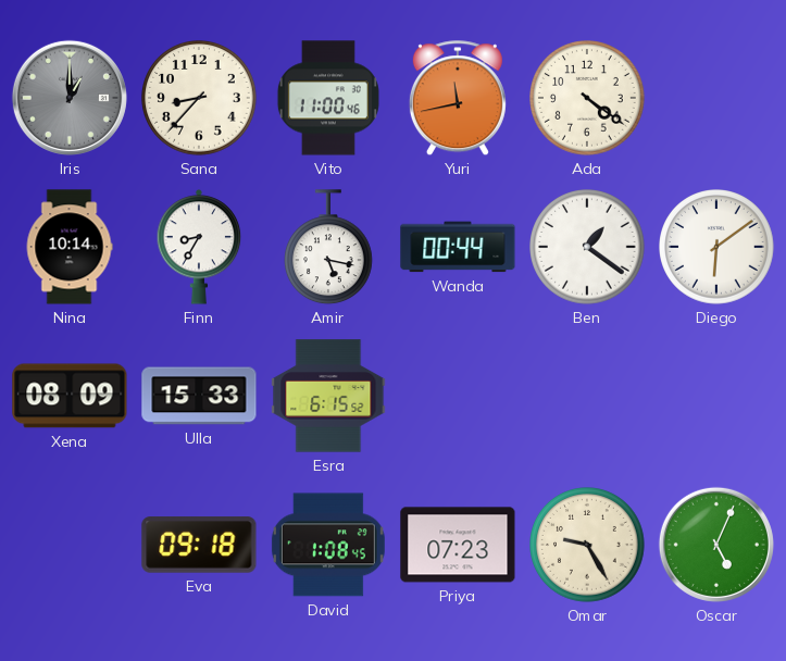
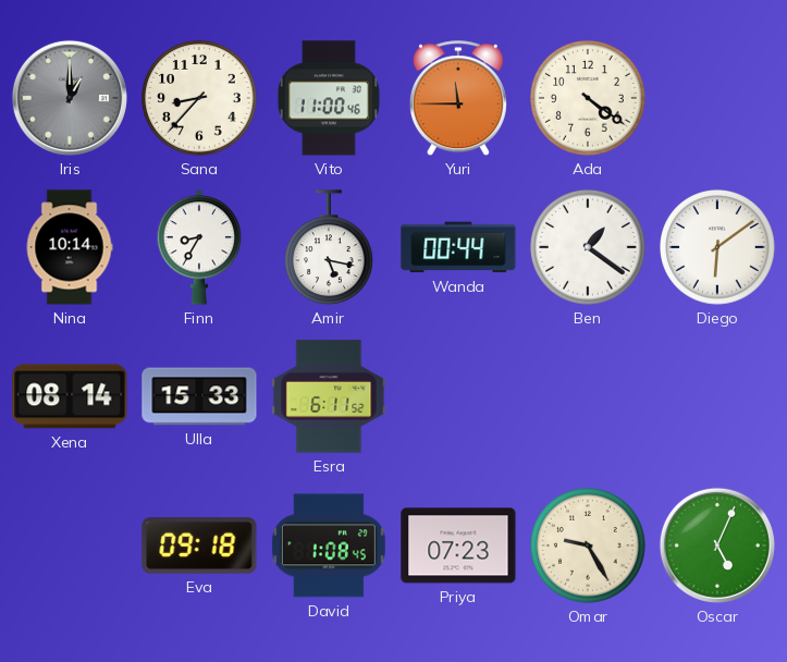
Yuri: 11:43 -> 11:45 (458, 99)
Xena: 08:09 -> 08:14 (70, 396)
Esra: 6:15 -> 6:11 (329, 396)
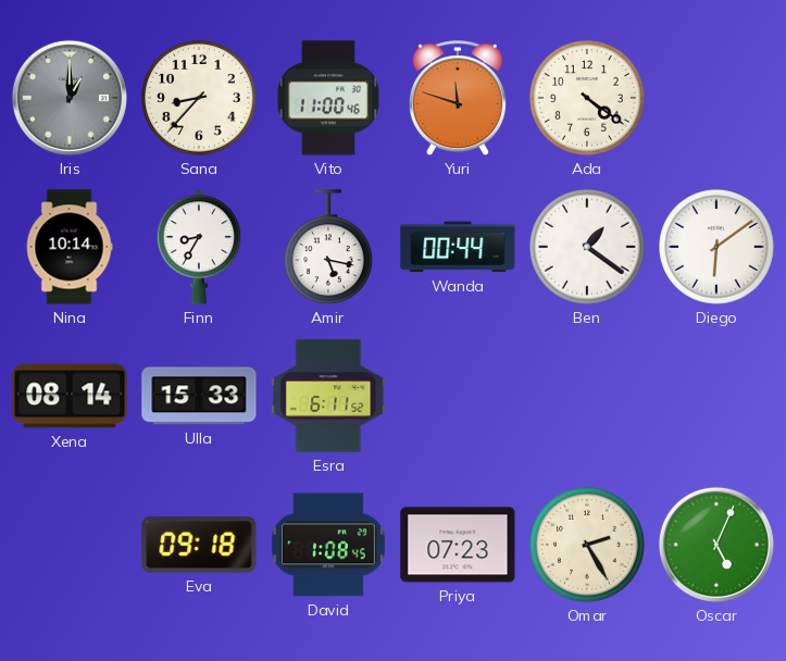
Yuri: 11:45 -> 11:48 (458, 99)
Omar: 9:25 -> 2:25 (588, 546)
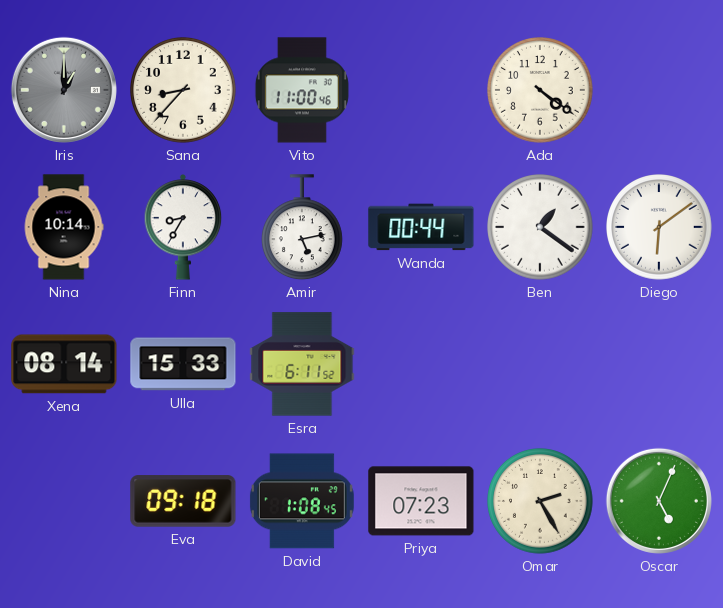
Yuri: 11:48 -> none (458, 99)
Amir: 5:17 -> 5:13 (303, 228)
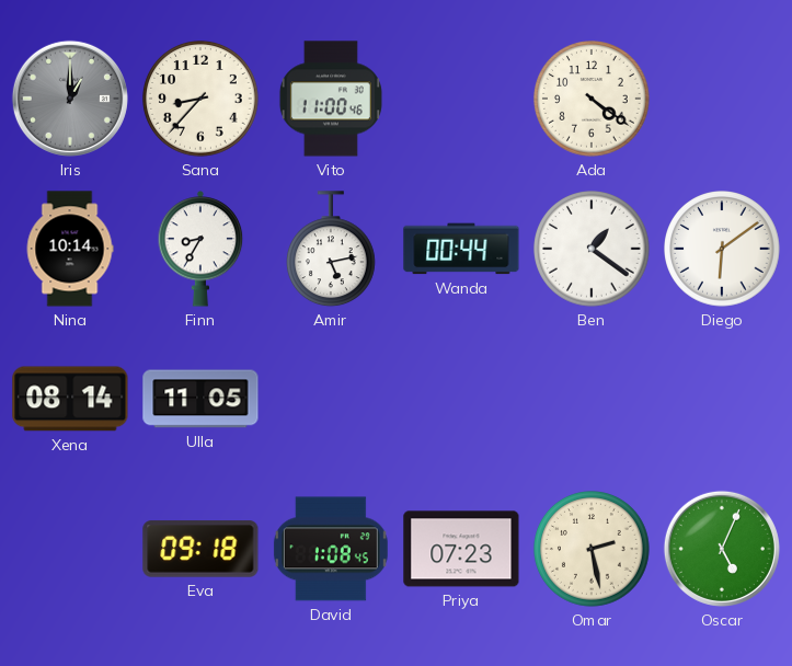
Ulla: 15:33 -> 11:05 (200, 399)
Esra: 6:11 -> none (302, 364)
Omar: 2:25 -> 2:28 (593, 550)
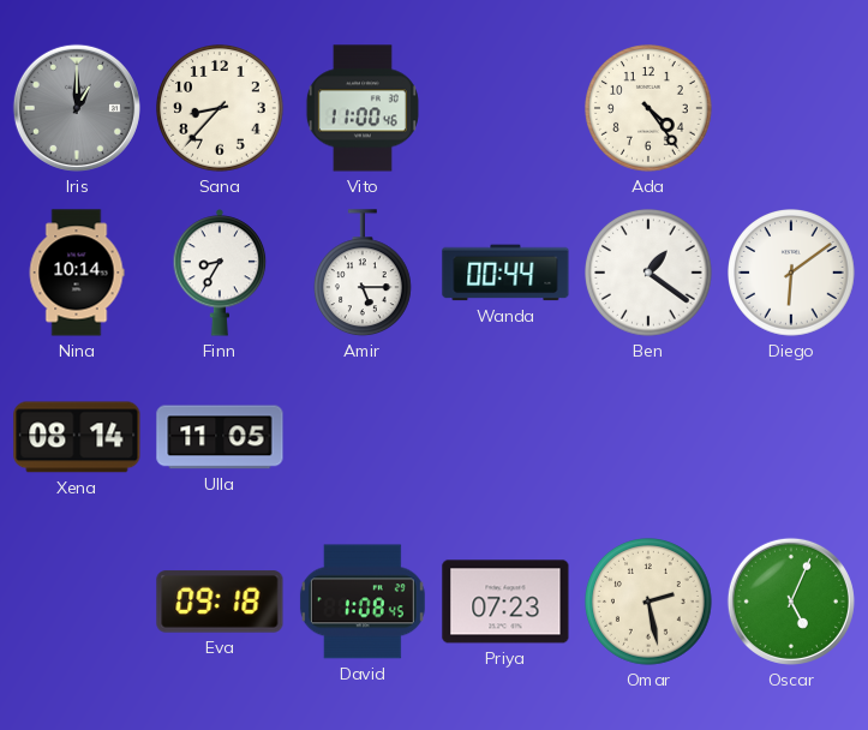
Ada: 4:21 -> 4:24 (649, 109)
Amir: 5:13 -> 5:15 (364, 274)
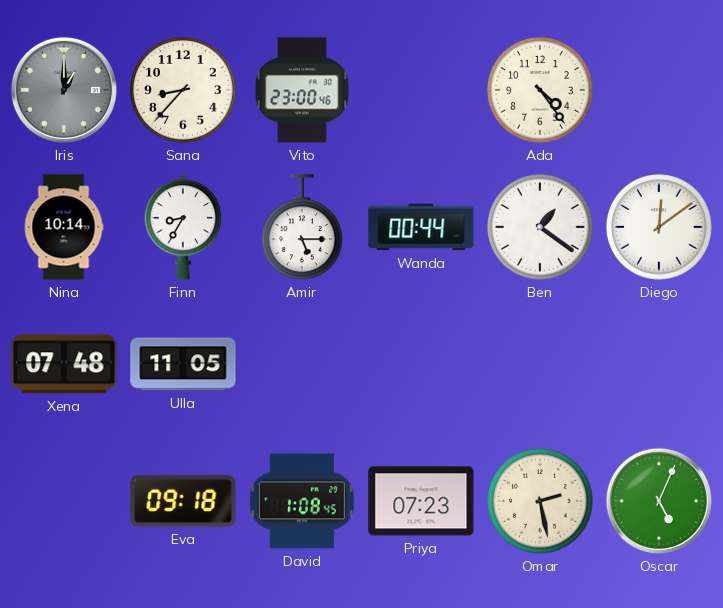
Vito: 11:00 -> 23:00 (302, 90)
Diego: 6:09 -> 12:09 (660, 228)
Xena: 08:14 -> 07:48 (64, 364)
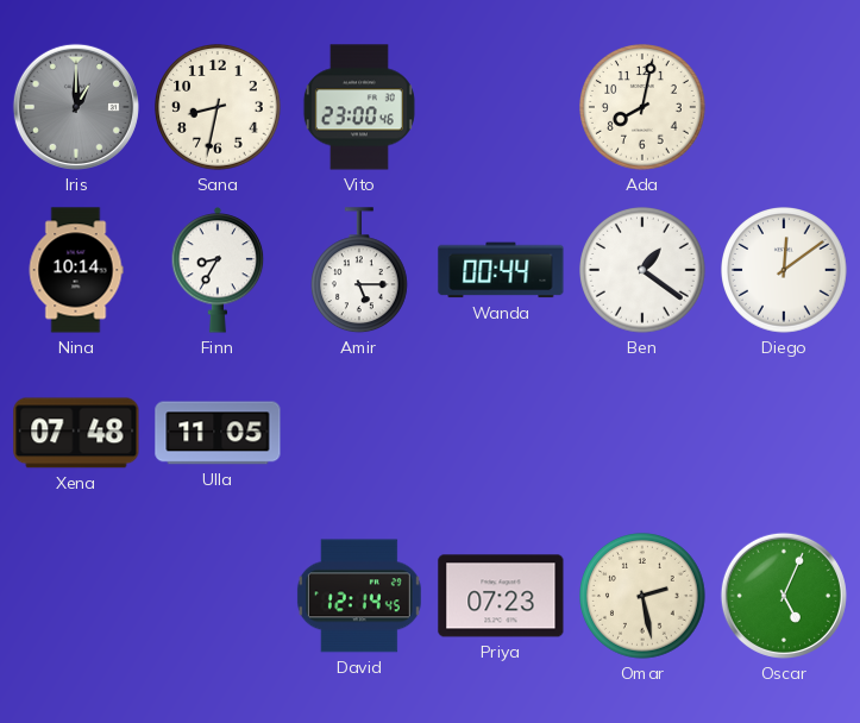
Sana: 8:37 -> 8:32 (219, 108)
Ada: 4:24 -> 8:02 (644, 108)
Eva: 09:18 -> none (183, 501)
David: 1:08 -> 12:14 (359, 596)
